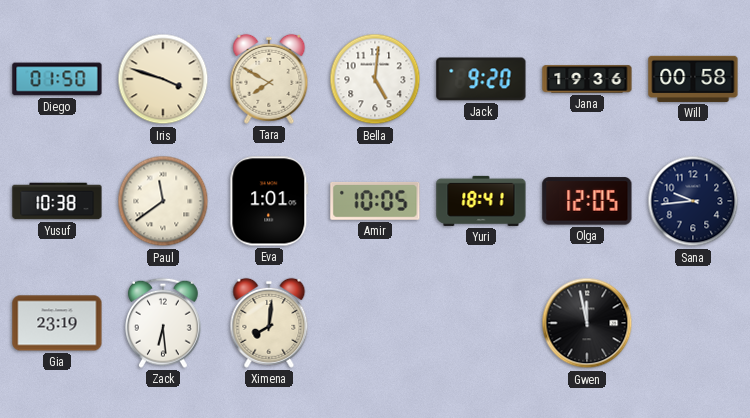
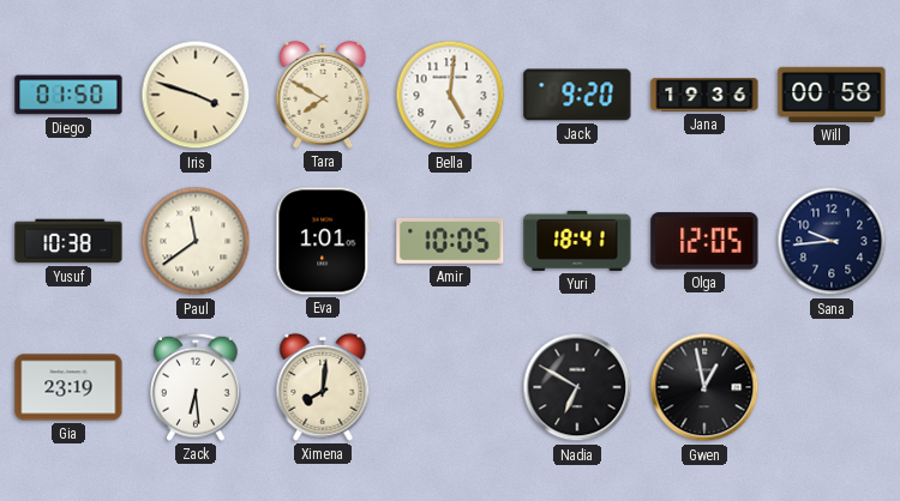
Nadia: none -> 6:50 (577, 387)
Gwen: 11:58 -> 12:58 (704, 387)
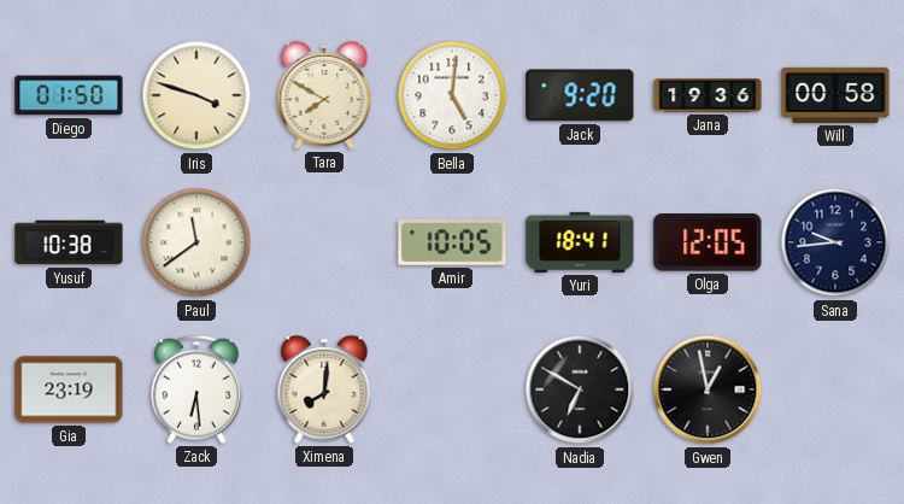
Eva: 1:01 -> none (323, 241)
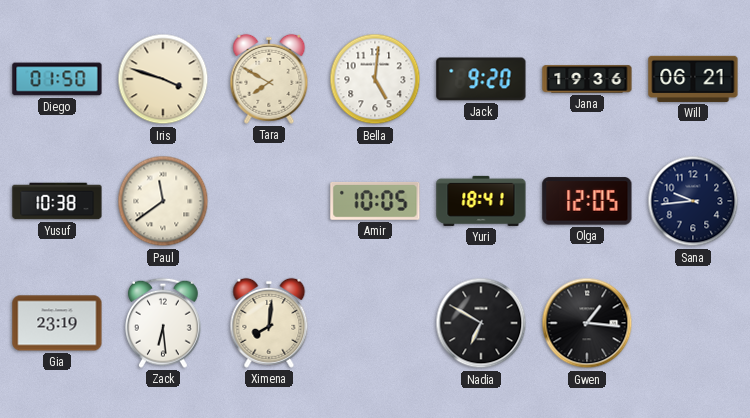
Will: 00:58 -> 06:21 (693, 79)
Gwen: 12:58 -> 1:16 (587, 323)
